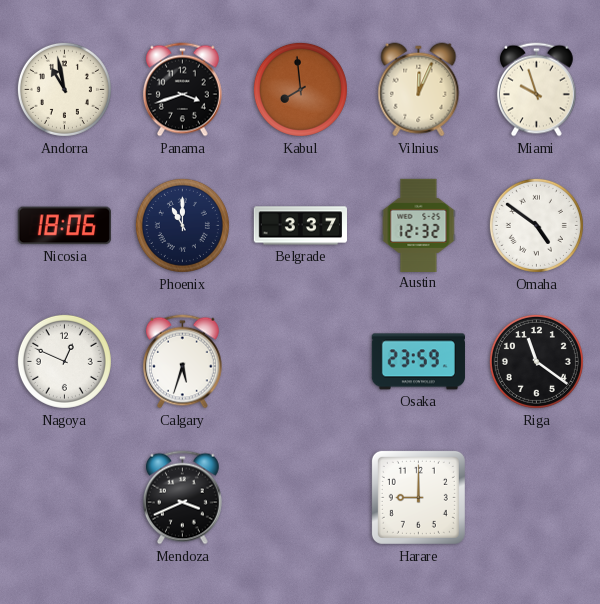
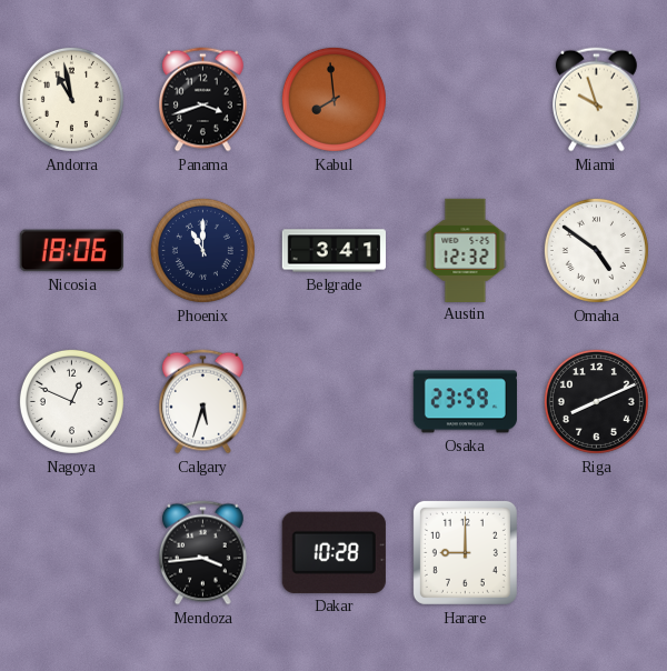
Vilnius: 12:04 -> none (419, 90)
Belgrade: 3:37 -> 3:41 (333, 251)
Riga: 11:21 -> 8:11 (596, 401)
Mendoza: 3:41 -> 3:44 (203, 553)
Dakar: none -> 10:28 (333, 552)
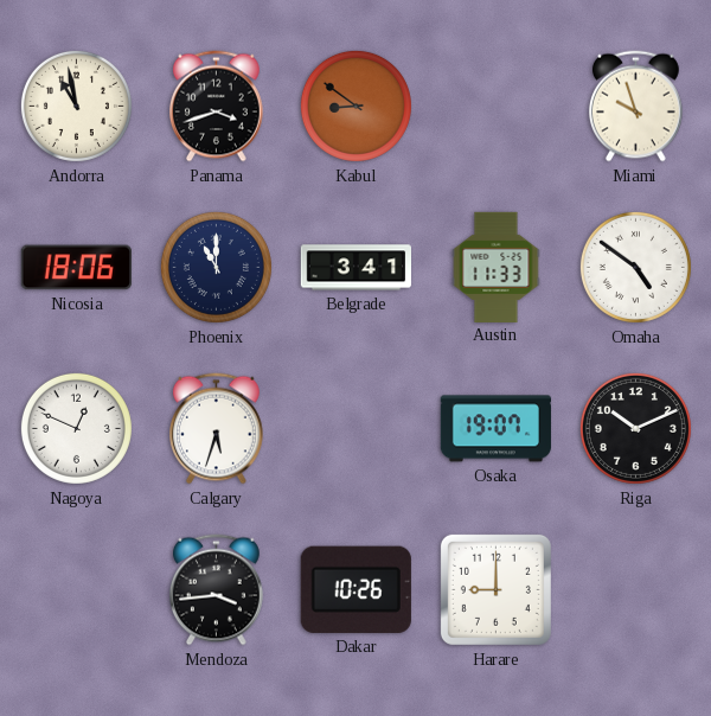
Kabul: 7:59 -> 8:51 (355, 106)
Austin: 12:32 -> 11:33 (497, 267)
Osaka: 23:59 -> 19:07 (495, 429)
Riga: 8:11 -> 10:11 (635, 428)
Dakar: 10:28 -> 10:26 (355, 589)
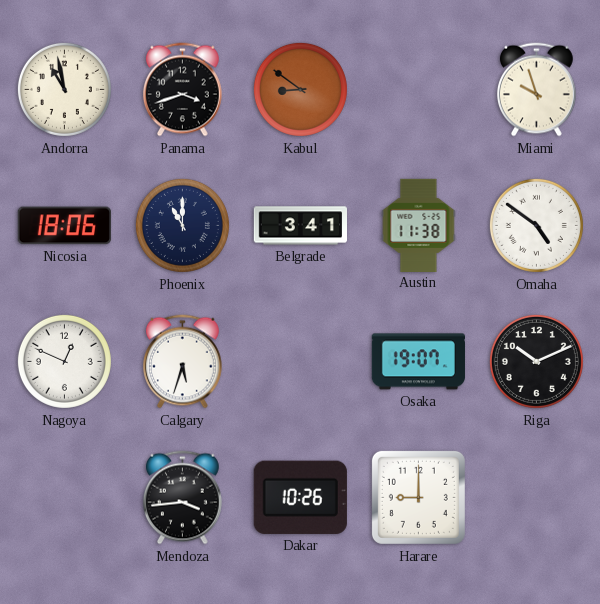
Austin: 11:33 -> 11:38 (419, 225)
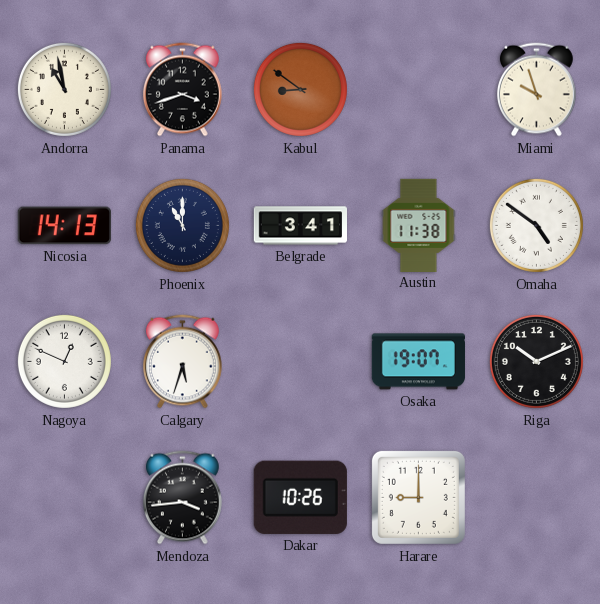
Nicosia: 18:06 -> 14:13 (64, 226)
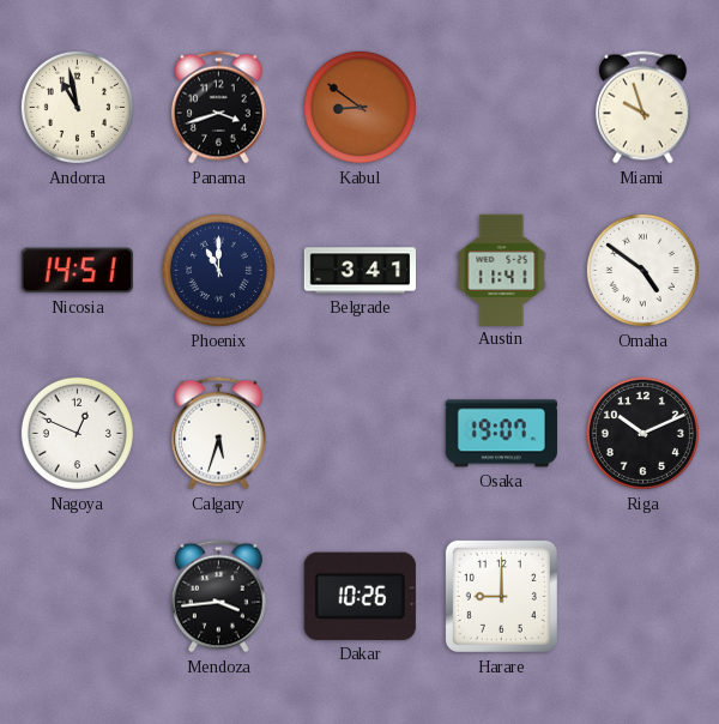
Nicosia: 14:13 -> 14:51 (77, 271)
Austin: 11:38 -> 11:41 (502, 270)
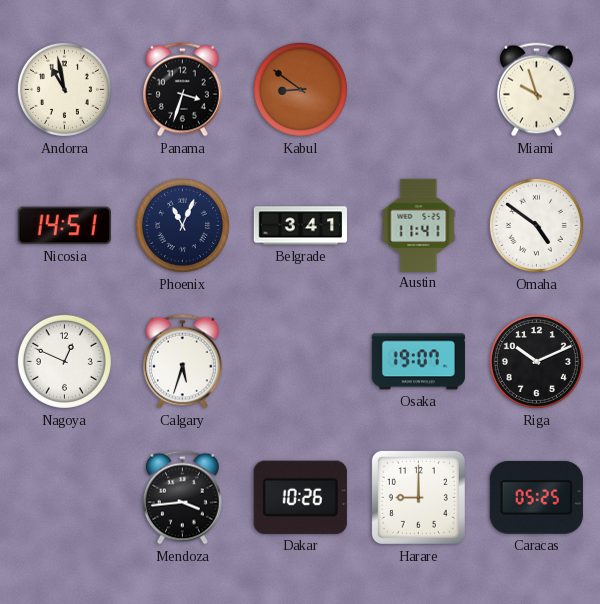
Panama: 3:42 -> 3:33 (183, 90)
Phoenix: 11:00 -> 11:04 (182, 225)
Caracas: none -> 05:25 (536, 497)
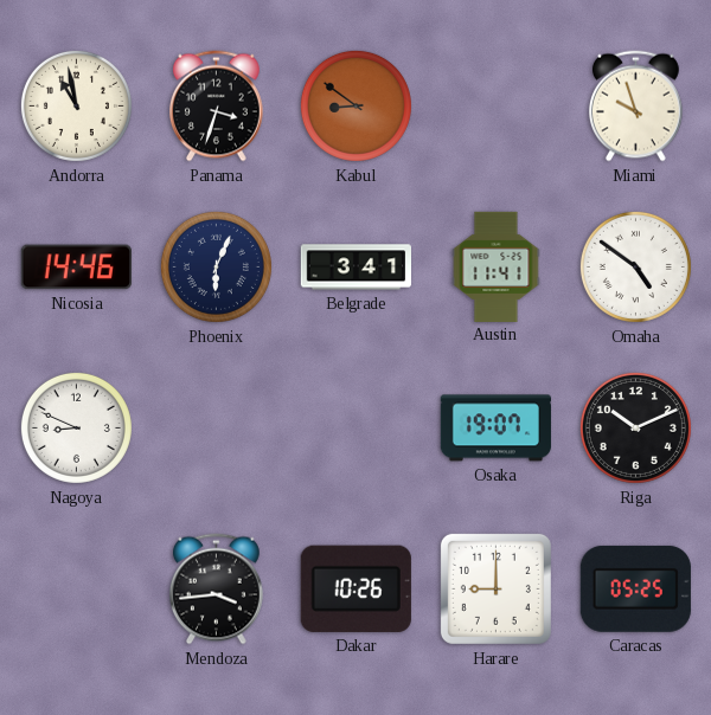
Nicosia: 14:51 -> 14:46 (76, 268)
Phoenix: 11:04 -> 6:04 (216, 266)
Nagoya: 12:49 -> 8:49 (76, 427)
Calgary: 5:33 -> none (183, 362)
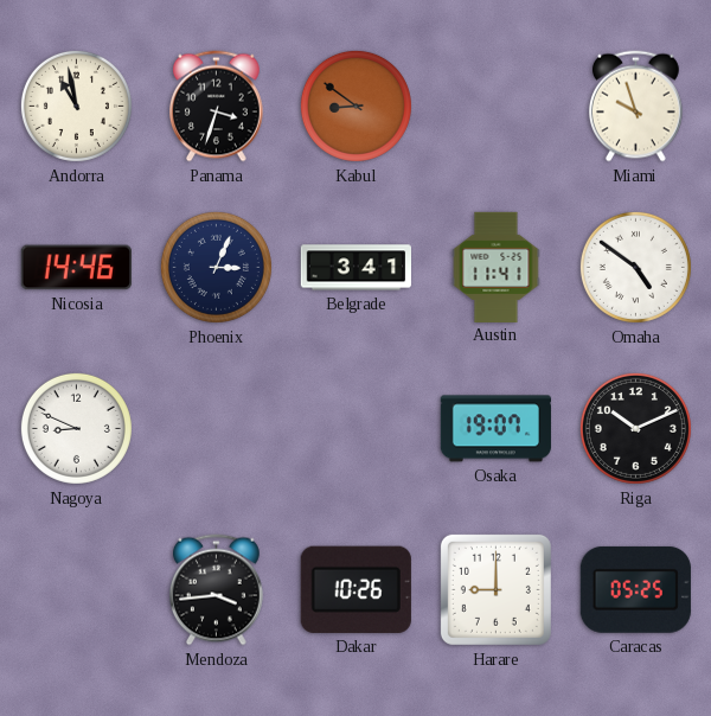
Phoenix: 6:04 -> 3:04 (216, 267)
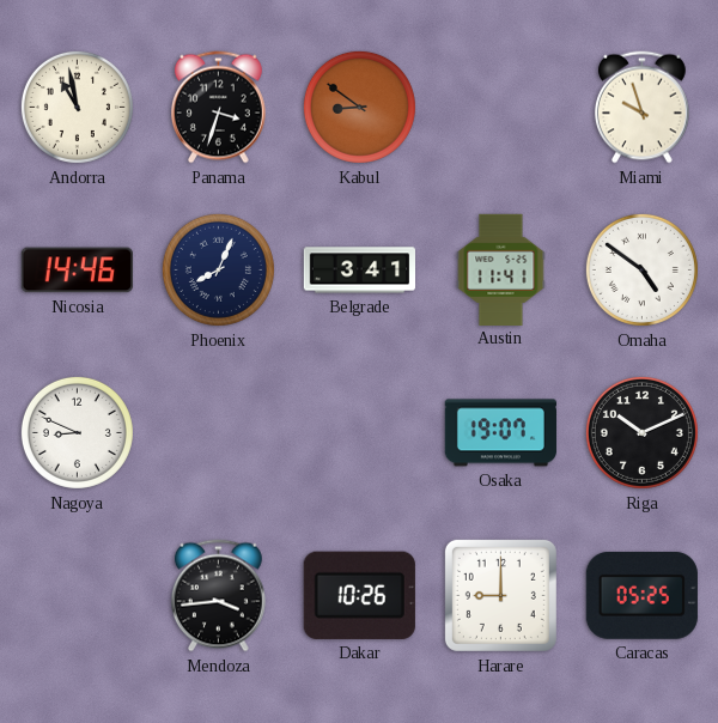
Phoenix: 3:04 -> 8:04 (218, 269)
